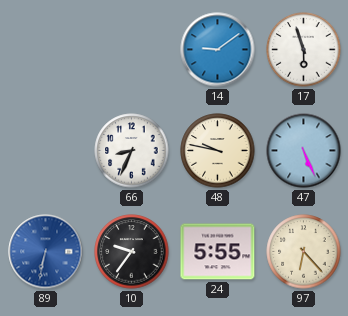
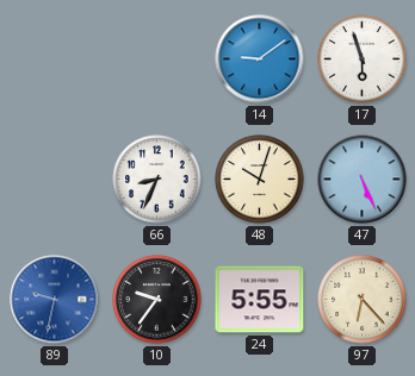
48: 9:47 -> 10:03 (260, 180)
89: 6:32 -> 9:32 (55, 300)
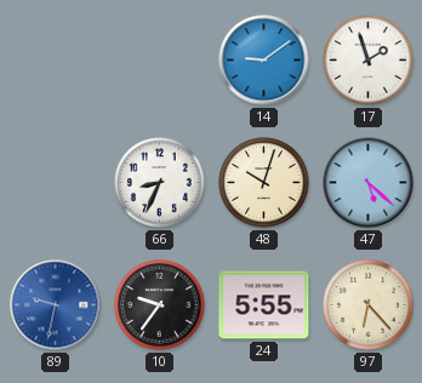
17: 5:57 -> 1:57 (369, 61)
47: 5:26 -> 5:22 (369, 183)
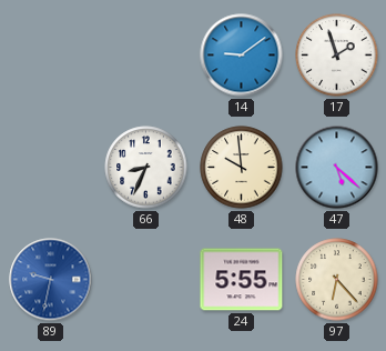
48: 10:03 -> 9:59 (242, 168)
10: 9:36 -> none (160, 305)
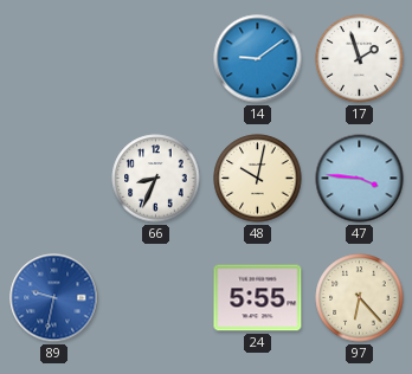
48: 9:59 -> 10:02 (258, 179)
47: 5:22 -> 3:46 (360, 179)
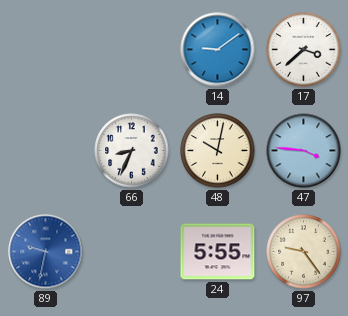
17: 1:57 -> 3:38 (304, 50)
97: 6:23 -> 9:24 (304, 252)
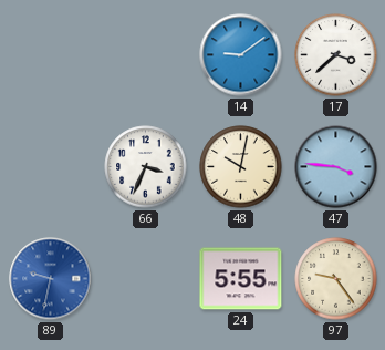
66: 8:34 -> 3:34 (146, 167)
